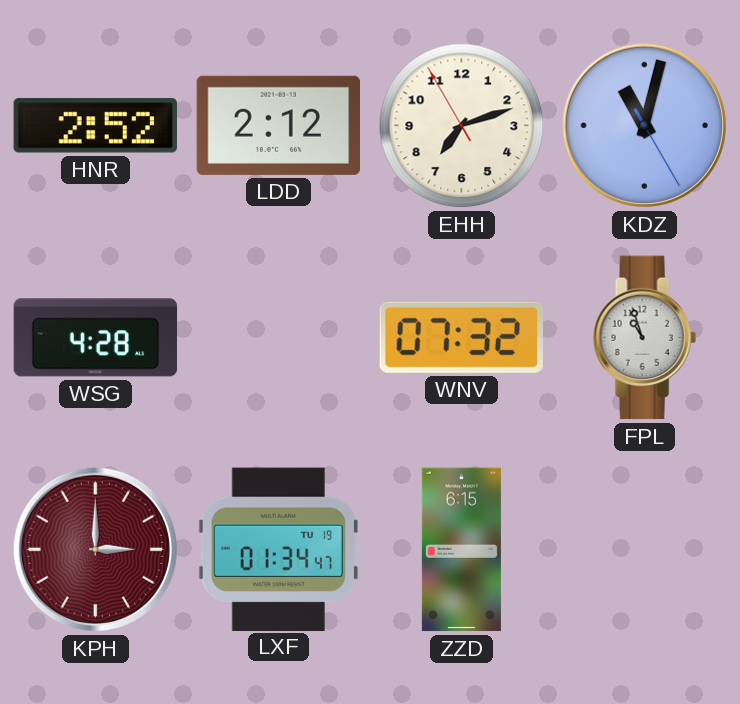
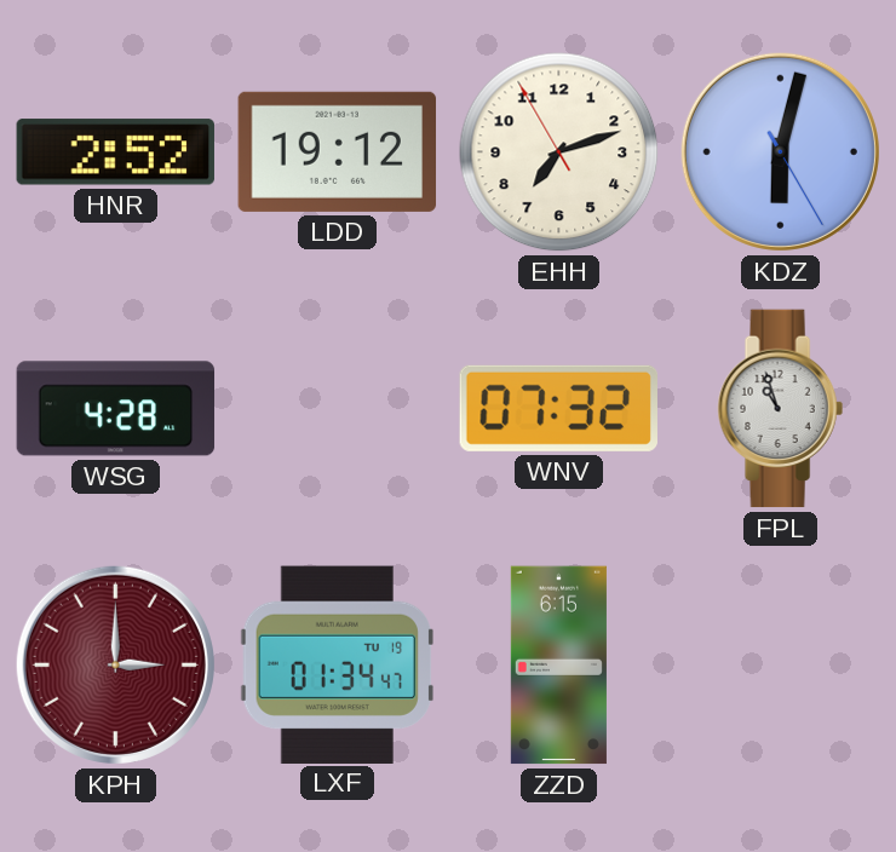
LDD: 2:12 -> 19:12 (338, 151)
KDZ: 11:02 -> 6:02 (780, 151)
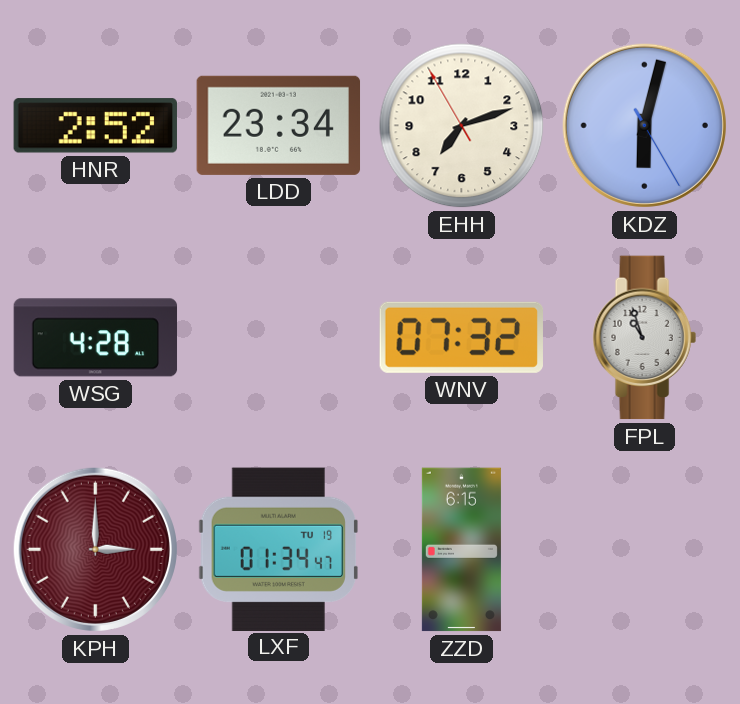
LDD: 19:12 -> 23:34 (279, 125)
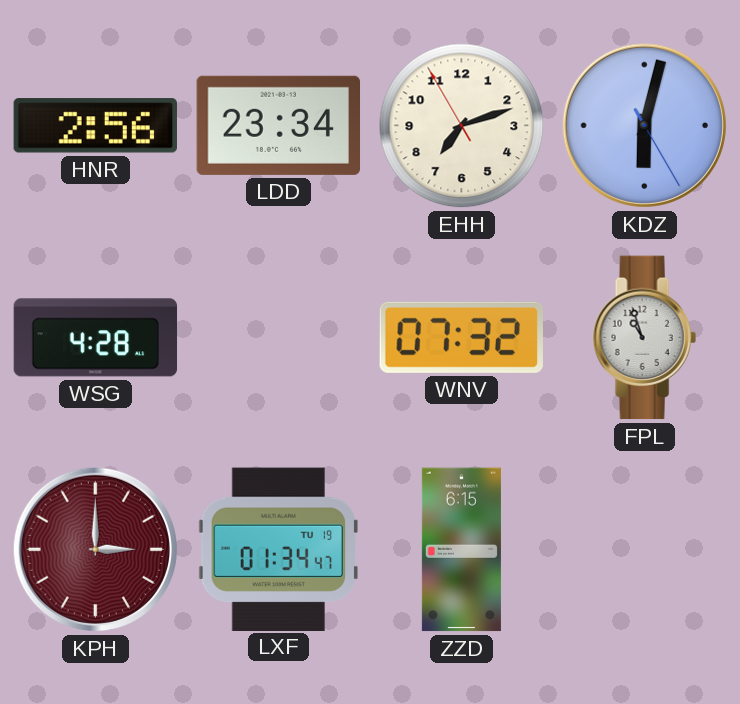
HNR: 2:52 -> 2:56 (95, 126)
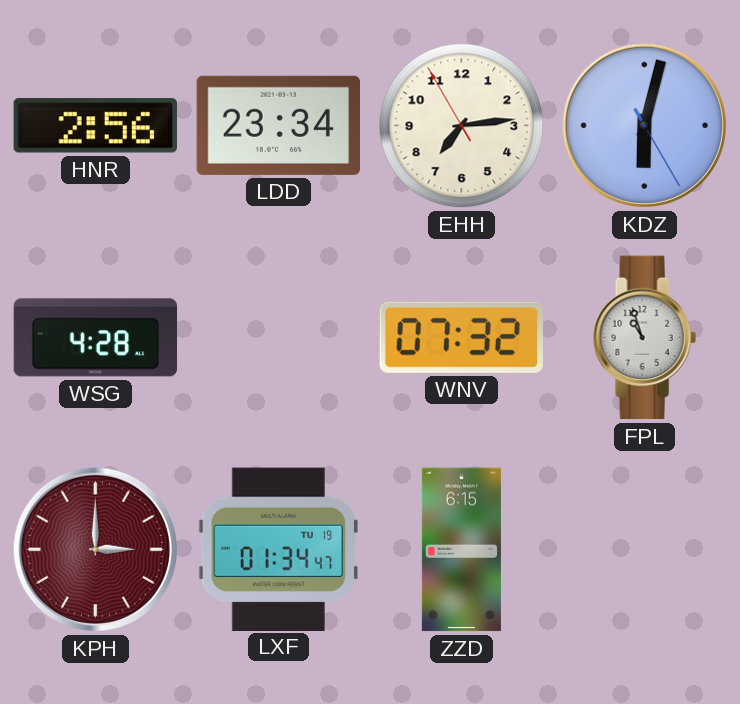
EHH: 7:11 -> 7:13 (462, 126)
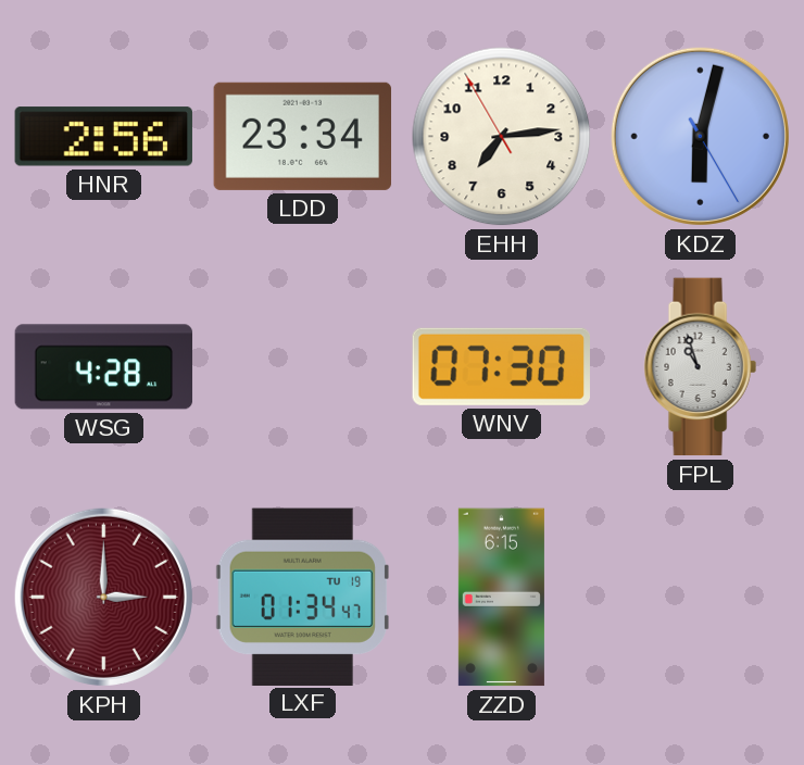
WNV: 07:32 -> 07:30 (501, 366)
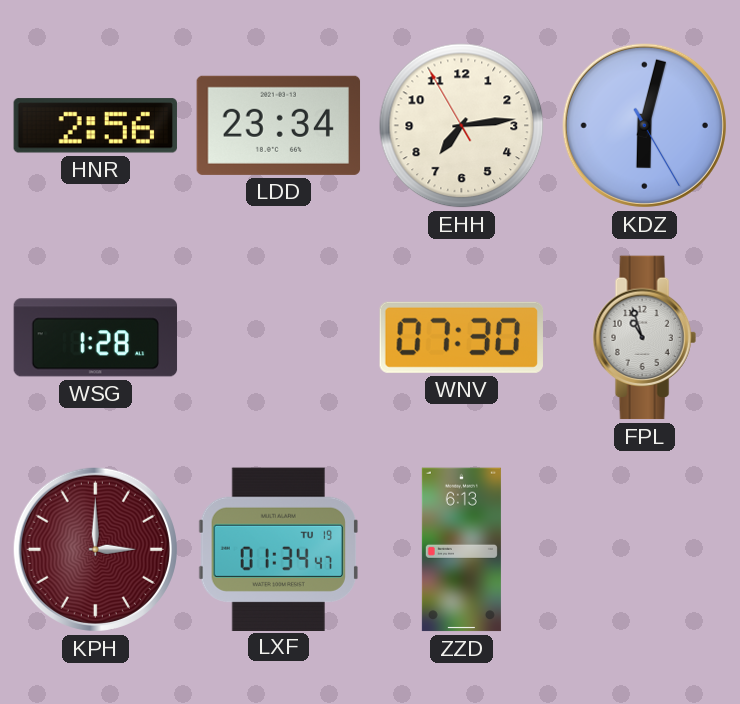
WSG: 4:28 -> 1:28 (96, 338)
ZZD: 6:15 -> 6:13 (461, 550)
